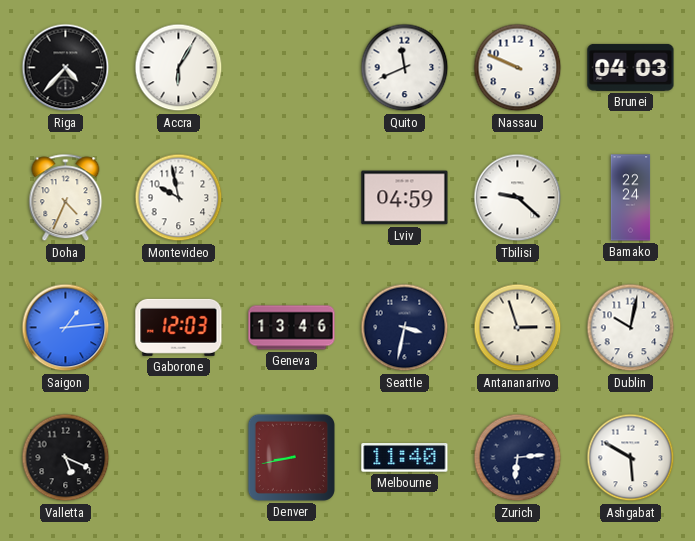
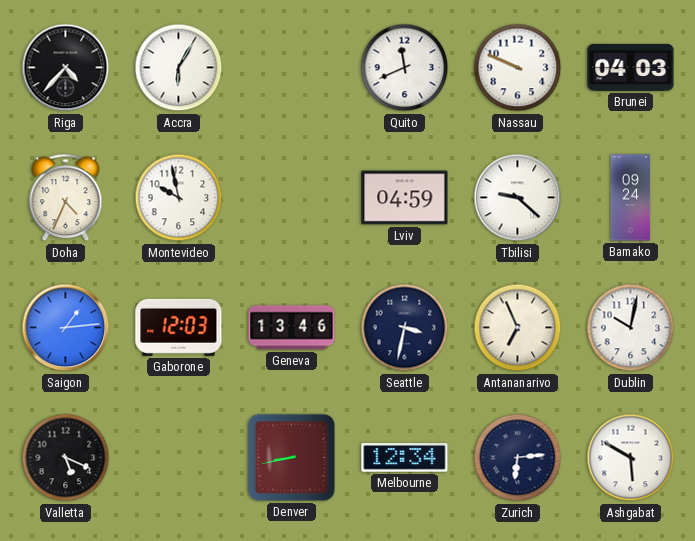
Bamako: 22:24 -> 09:24 (631, 198)
Antananarivo: 2:57 -> 6:56 (518, 328)
Melbourne: 11:40 -> 12:34 (405, 458)
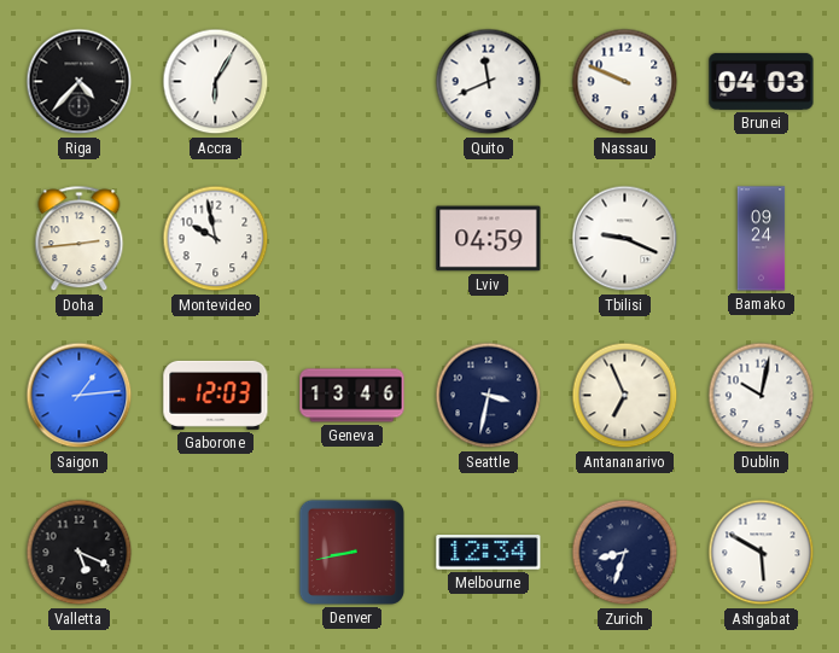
Doha: 4:34 -> 2:44 (80, 239)
Tbilisi: 9:22 -> 9:19 (625, 239)
Zurich: 6:14 -> 8:33 (625, 553)
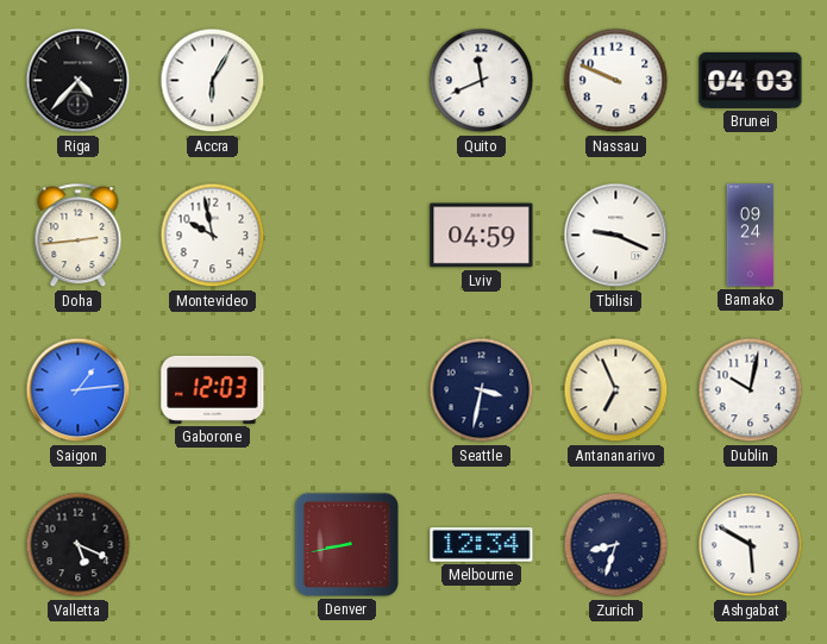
Geneva: 13:46 -> none (353, 396)
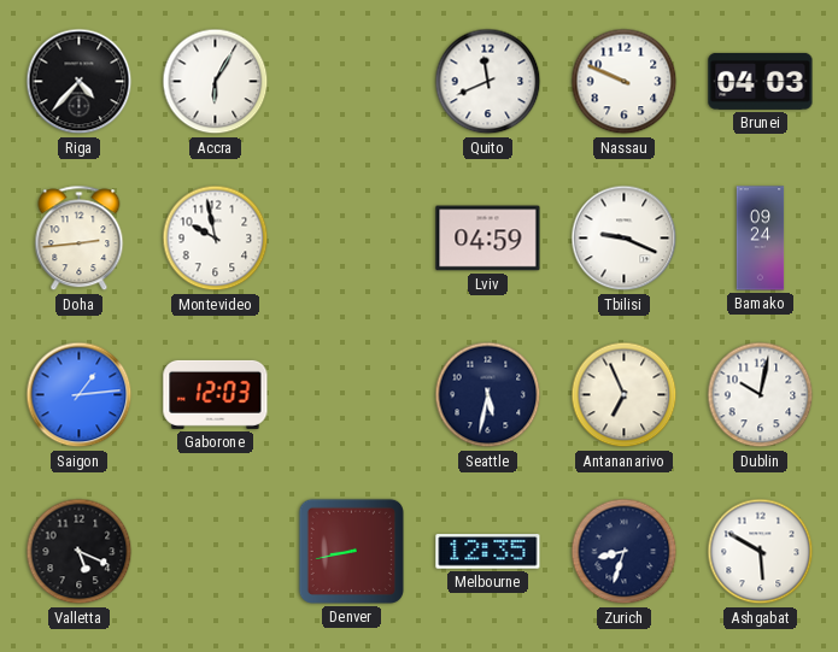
Seattle: 3:32 -> 5:32 (488, 395)
Melbourne: 12:34 -> 12:35 (488, 552)
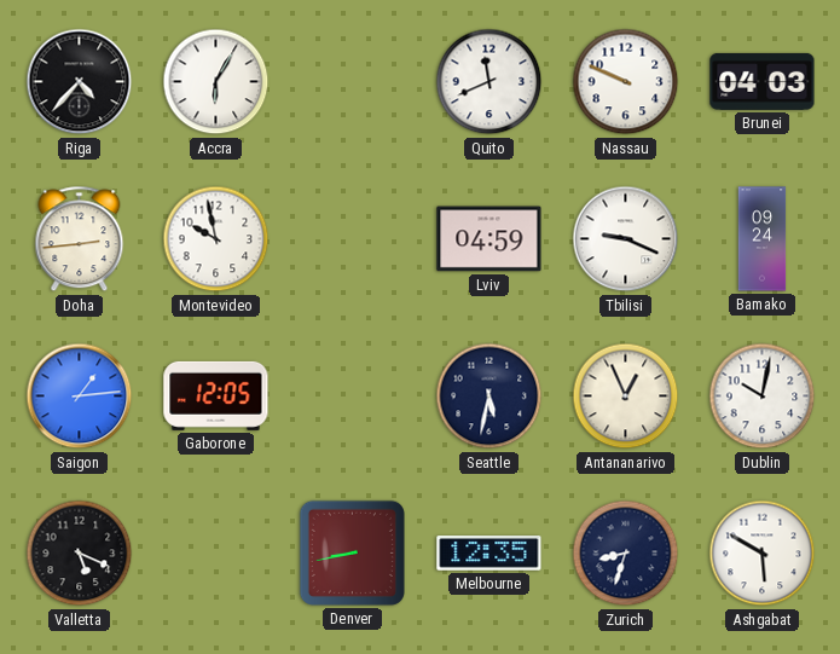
Gaborone: 12:03 -> 12:05 (216, 395)
Antananarivo: 6:56 -> 12:56 (626, 397)
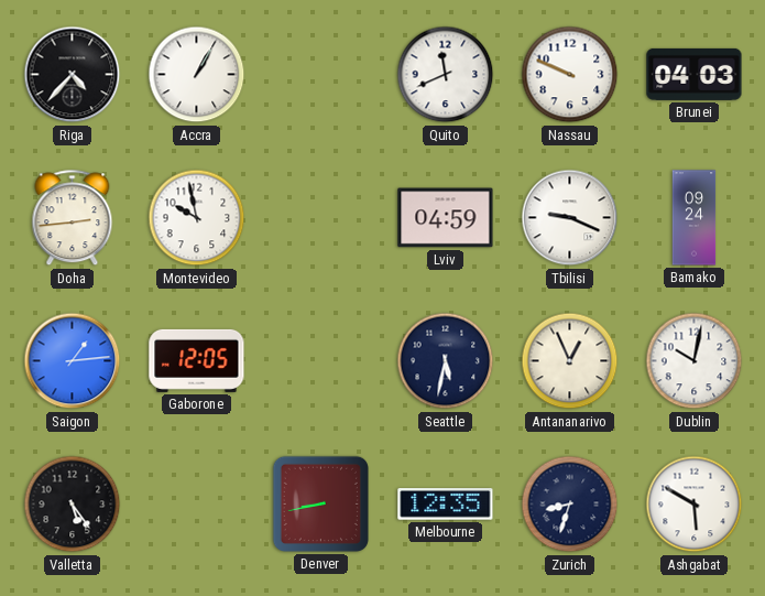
Accra: 6:05 -> 1:05 (197, 75)
Valletta: 5:19 -> 5:24 (73, 505)
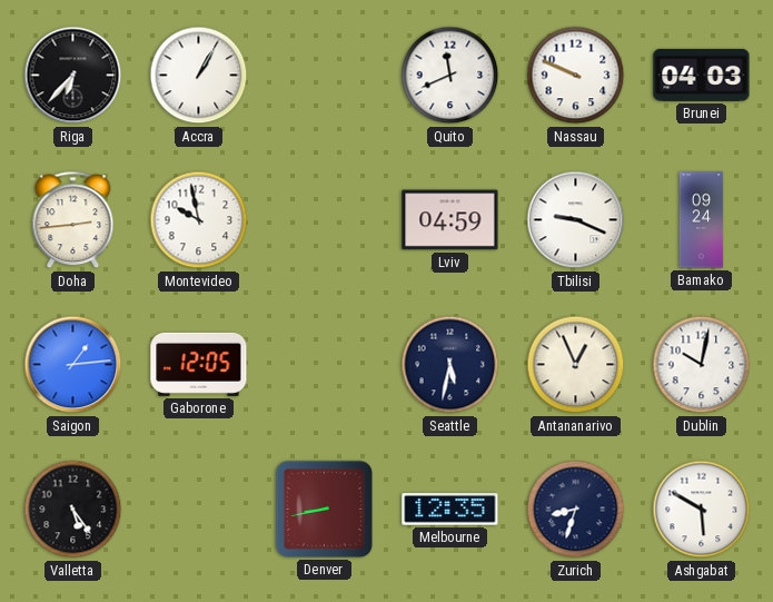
Riga: 4:37 -> 6:37 (73, 76)
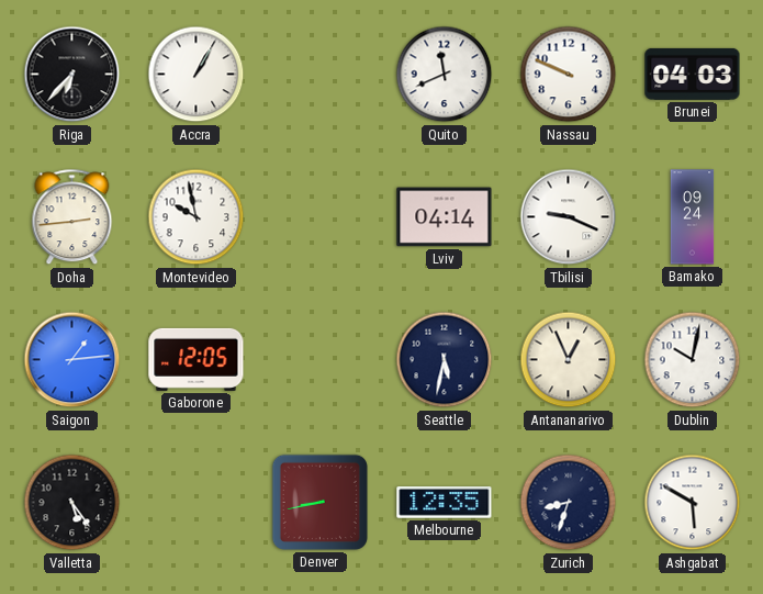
Lviv: 04:59 -> 04:14 (445, 217)
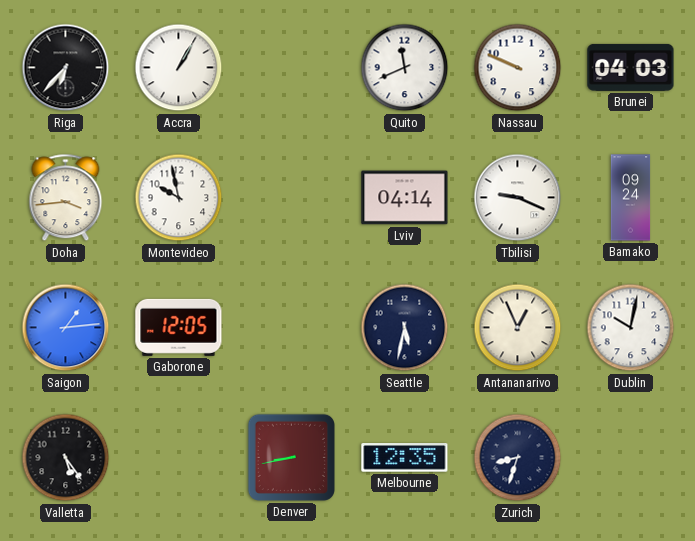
Doha: 2:44 -> 3:44 (66, 198)
Ashgabat: 5:50 -> none (693, 503)
